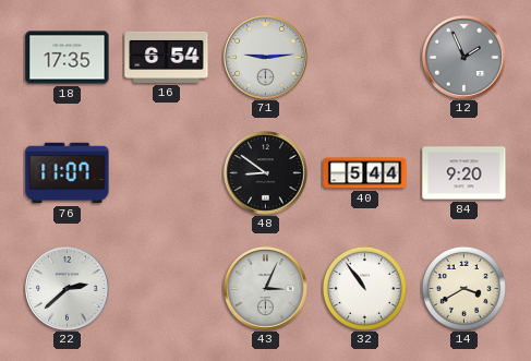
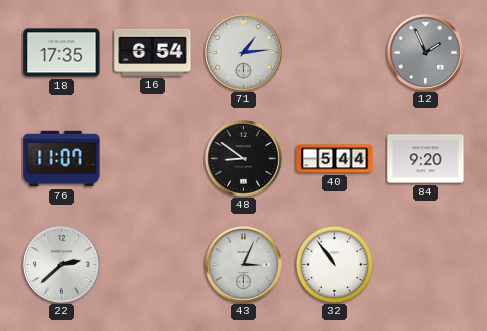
71: 9:14 -> 1:14 (244, 53)
14: 3:40 -> none (463, 288)
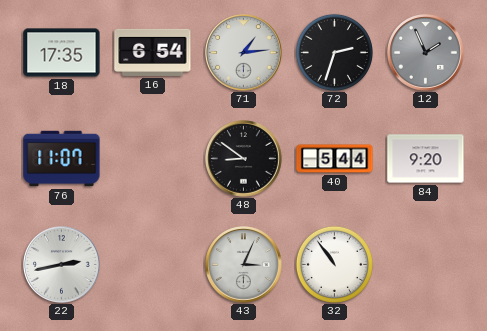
72: none -> 2:33 (334, 52)
22: 2:38 -> 2:43 (62, 265)
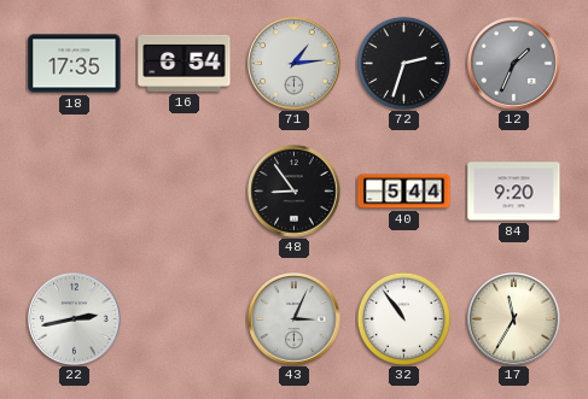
12: 1:56 -> 1:34 (514, 64)
76: 11:07 -> none (62, 159)
48: 8:51 -> 8:54 (295, 192)
17: none -> 11:35 (514, 319)
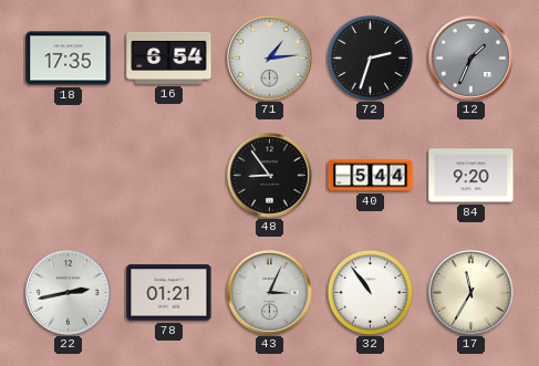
78: none -> 01:21 (169, 293)
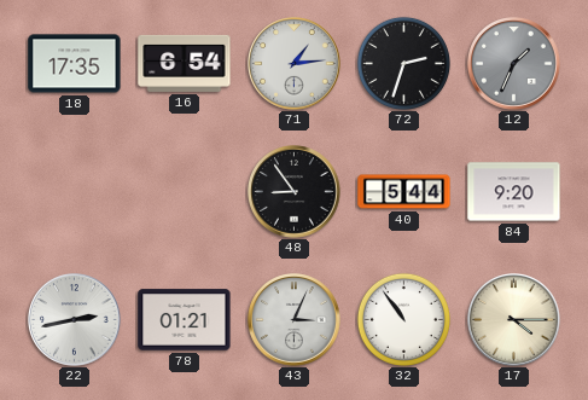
17: 11:35 -> 4:15 (514, 320)
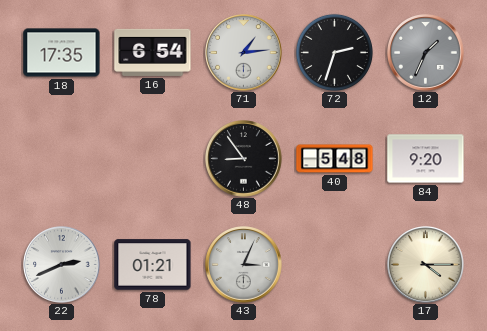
40: 5:44 -> 5:48 (335, 159)
22: 2:43 -> 2:41 (62, 265)
32: 10:54 -> none (403, 319)
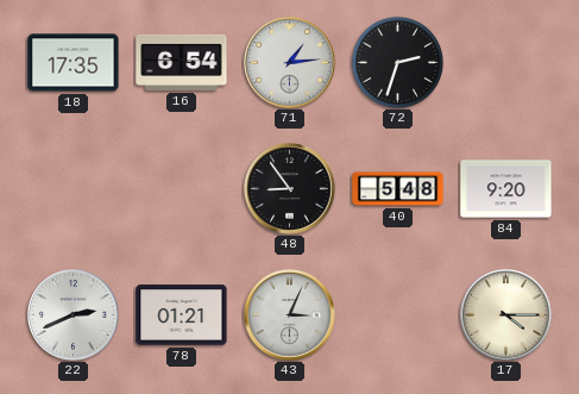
12: 1:34 -> none (426, 53)
